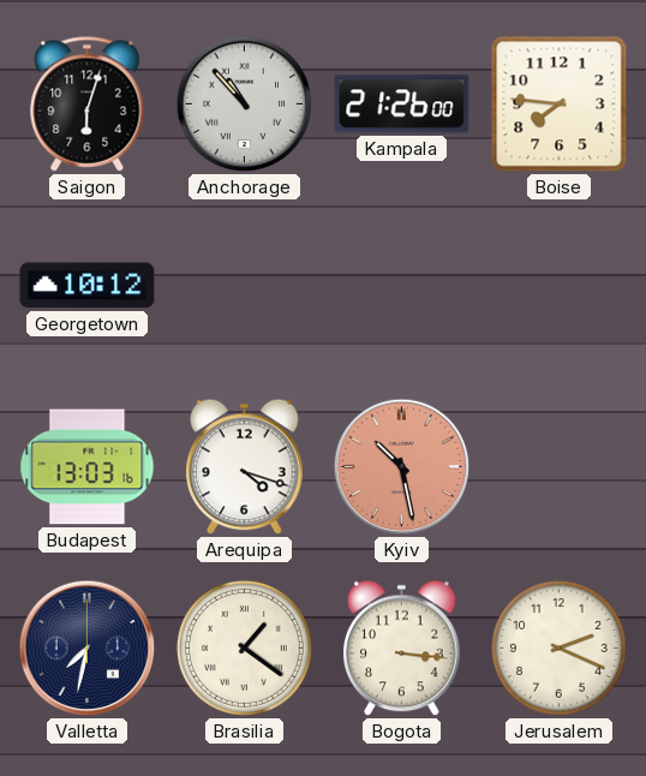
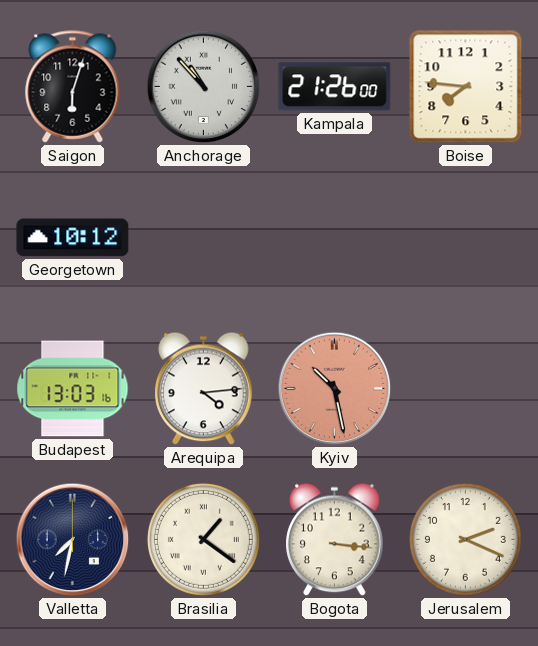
Arequipa: 4:18 -> 4:14 (204, 389)
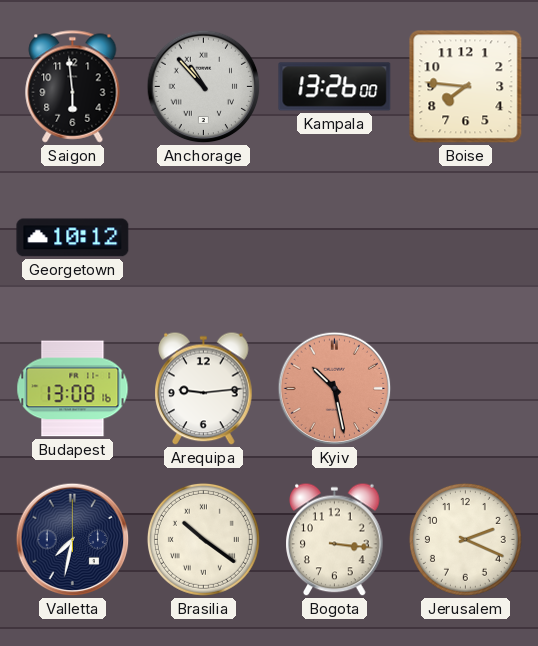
Saigon: 6:03 -> 5:59 (73, 87)
Kampala: 21:26 -> 13:26 (335, 87)
Budapest: 13:03 -> 13:08 (73, 389)
Arequipa: 4:14 -> 9:14 (204, 389)
Brasilia: 1:21 -> 10:21 (203, 539)
